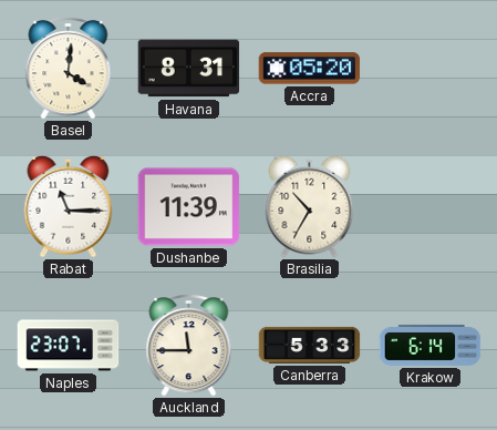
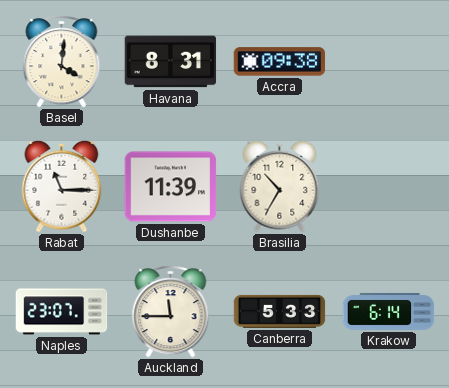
Accra: 05:20 -> 09:38 (280, 62)
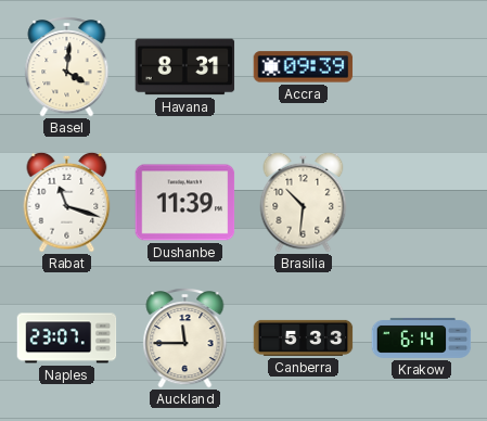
Accra: 09:38 -> 09:39 (304, 67)
Rabat: 11:15 -> 11:18 (67, 202)
Brasilia: 10:35 -> 10:31 (304, 202)
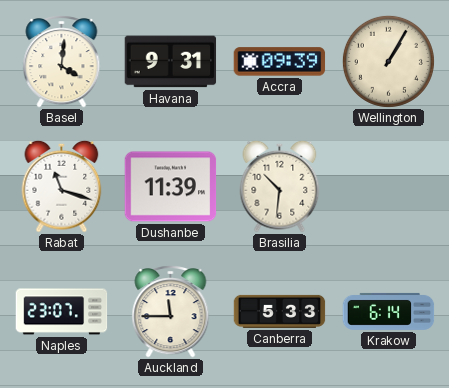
Havana: 8:31 -> 9:31 (171, 62)
Wellington: none -> 1:05 (388, 61)
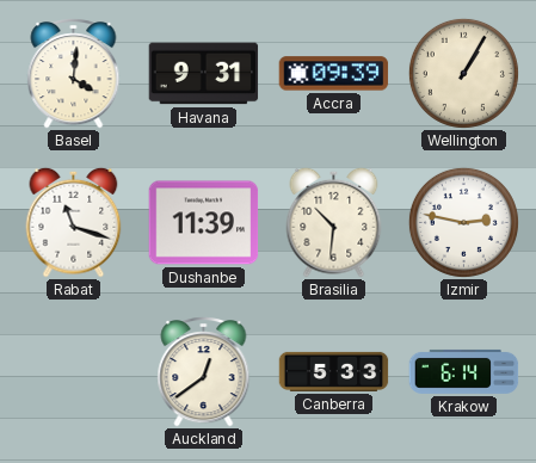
Izmir: none -> 2:47 (463, 222)
Naples: 23:07 -> none (62, 312)
Auckland: 11:45 -> 12:39 (204, 372)
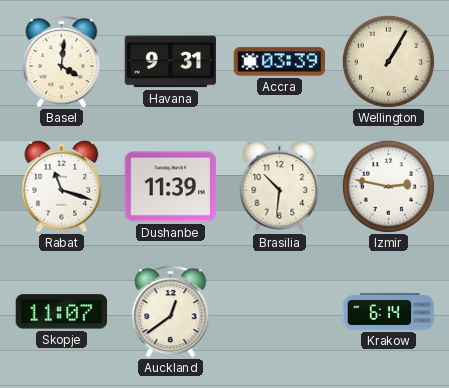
Accra: 09:39 -> 03:39 (280, 62)
Skopje: none -> 11:07 (62, 312)
Canberra: 5:33 -> none (334, 371)
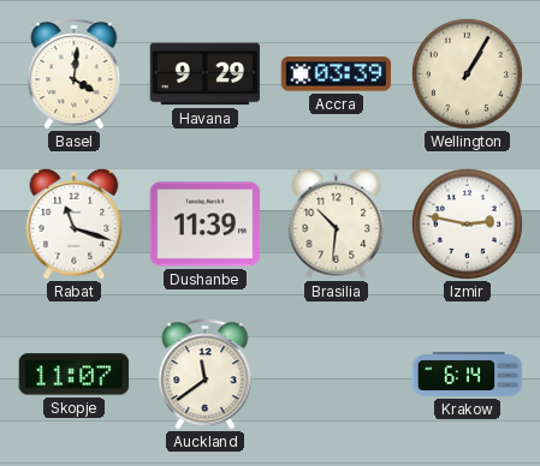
Havana: 9:31 -> 9:29 (206, 74)
Auckland: 12:39 -> 11:39 (206, 375)
